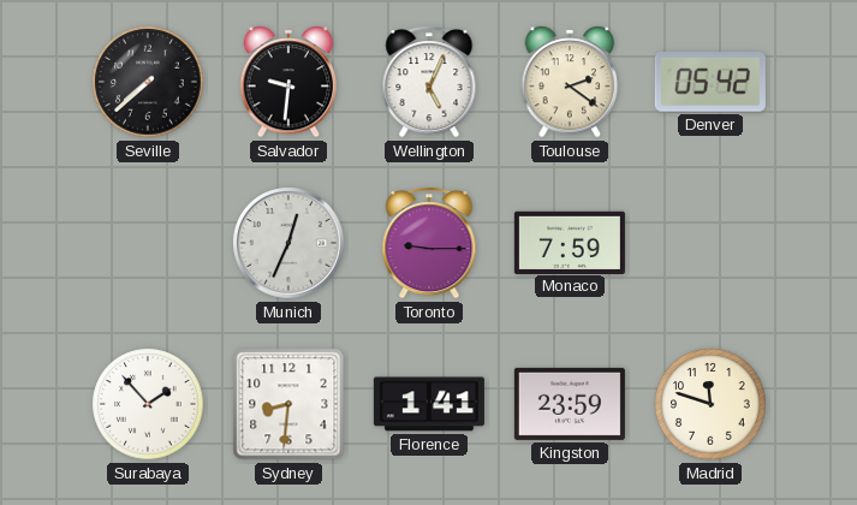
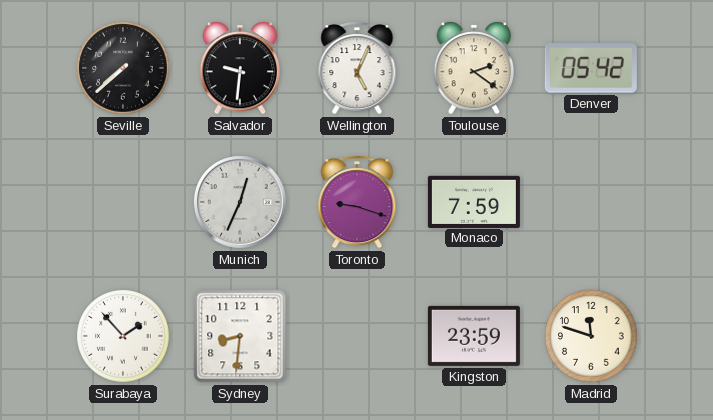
Toronto: 9:15 -> 9:18 (357, 202)
Florence: 1:41 -> none (429, 404)
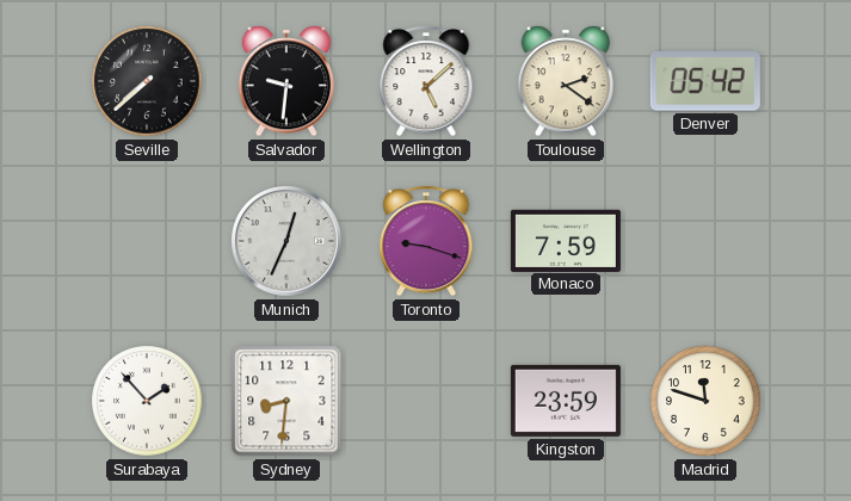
Wellington: 5:04 -> 5:08 (426, 81)
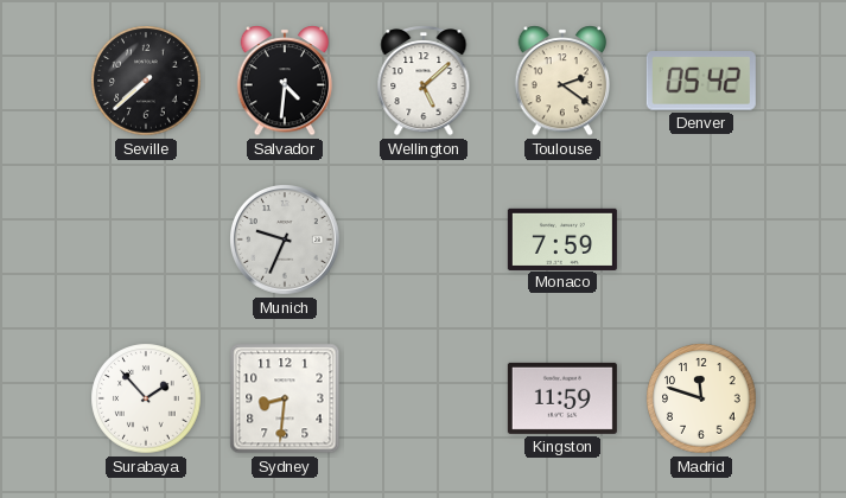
Salvador: 9:31 -> 4:31 (285, 81)
Munich: 12:34 -> 9:34 (286, 241)
Toronto: 9:18 -> none (426, 241)
Kingston: 23:59 -> 11:59 (562, 398)
